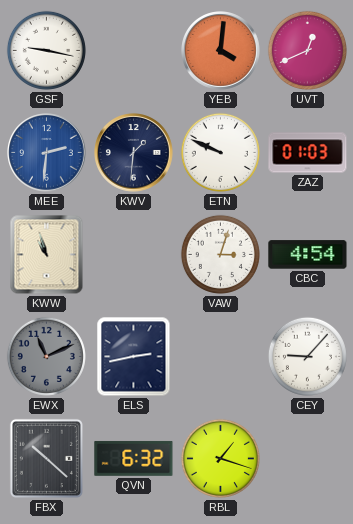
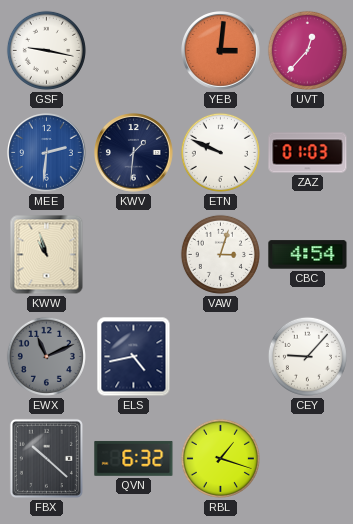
YEB: 4:01 -> 3:01 (221, 51)
UVT: 12:41 -> 12:37 (307, 50)
ELS: 2:43 -> 4:43 (134, 357)
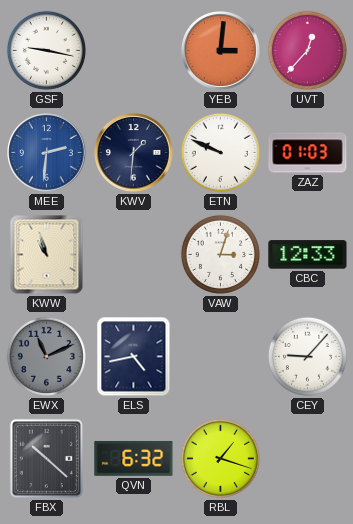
CBC: 4:54 -> 12:33 (308, 255)
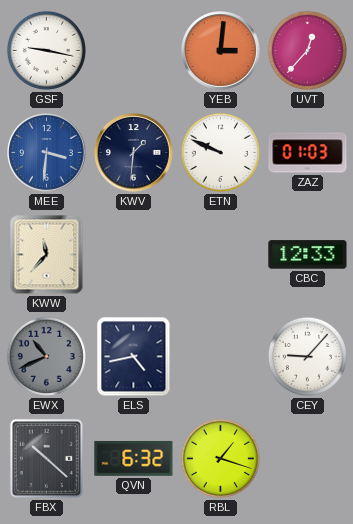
MEE: 2:31 -> 3:31 (47, 153)
KWW: 10:57 -> 11:37 (47, 255)
VAW: 3:03 -> none (220, 254)
EWX: 11:11 -> 10:41 (46, 356)
